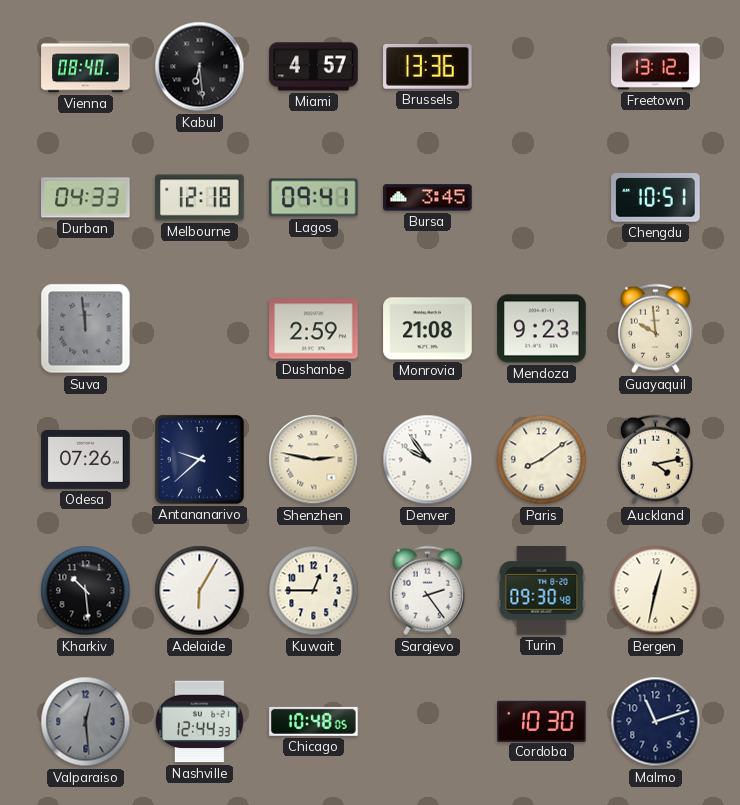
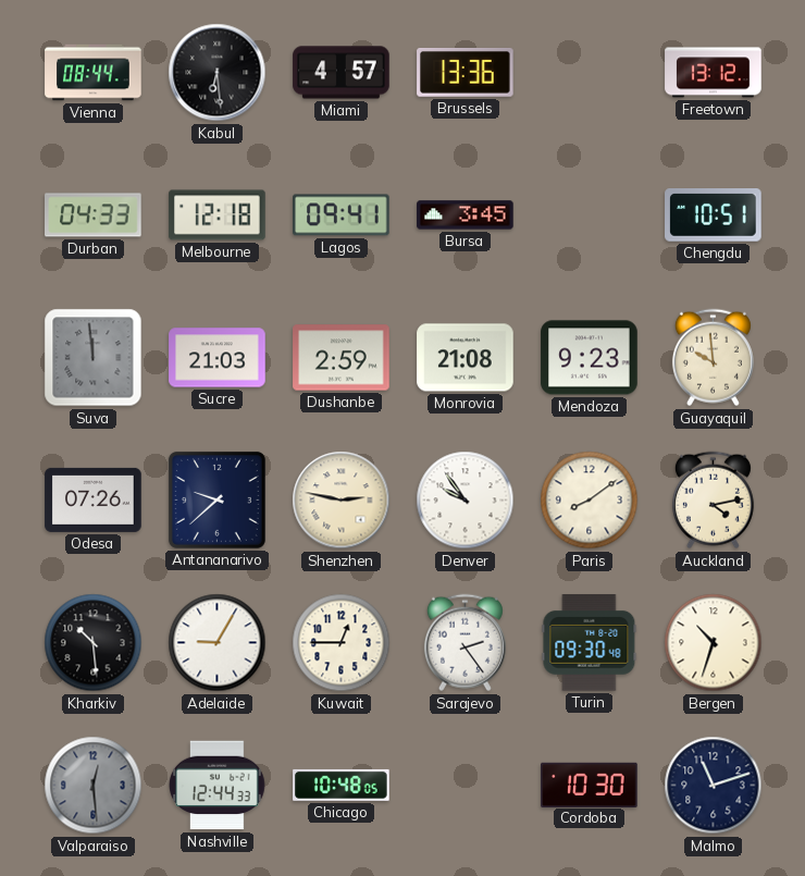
Vienna: 08:40 -> 08:44 (94, 73)
Sucre: none -> 21:03 (218, 358)
Adelaide: 6:05 -> 9:05 (218, 643)
Bergen: 12:32 -> 10:33 (714, 643)
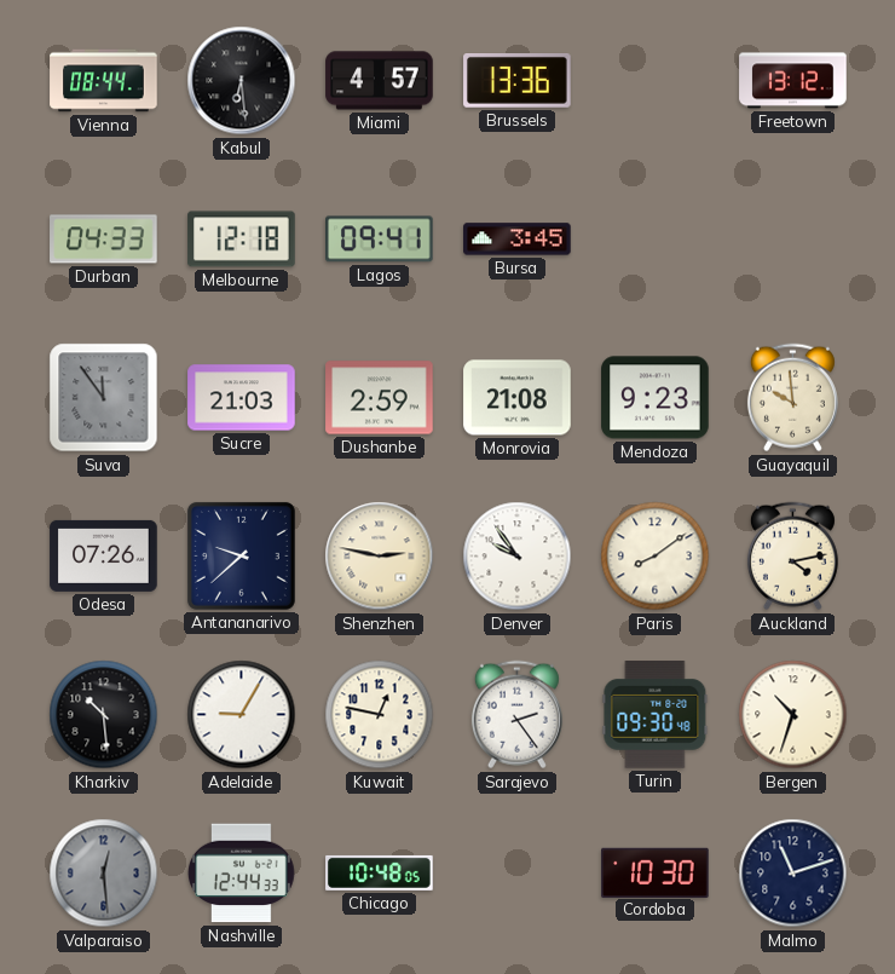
Chengdu: 10:51 -> none (714, 215)
Suva: 11:59 -> 11:54 (104, 398)
Kuwait: 12:45 -> 12:47 (380, 715)
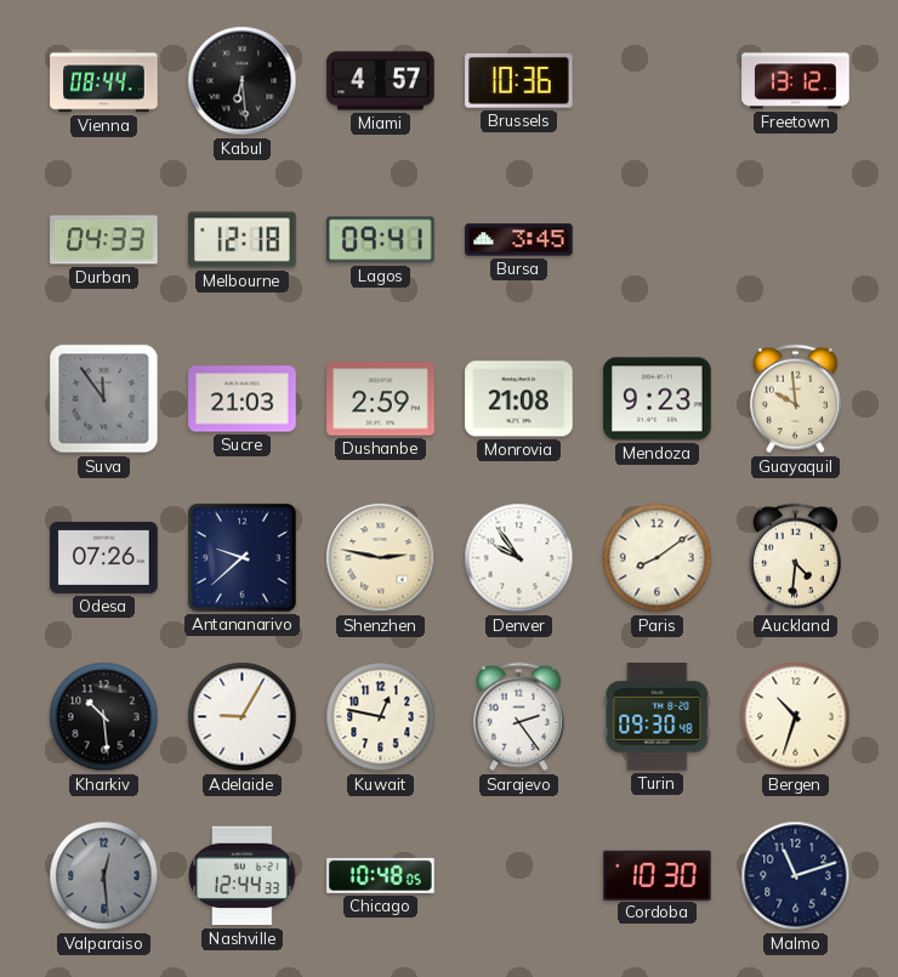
Brussels: 13:36 -> 10:36 (519, 81)
Auckland: 4:13 -> 4:31 (795, 558)
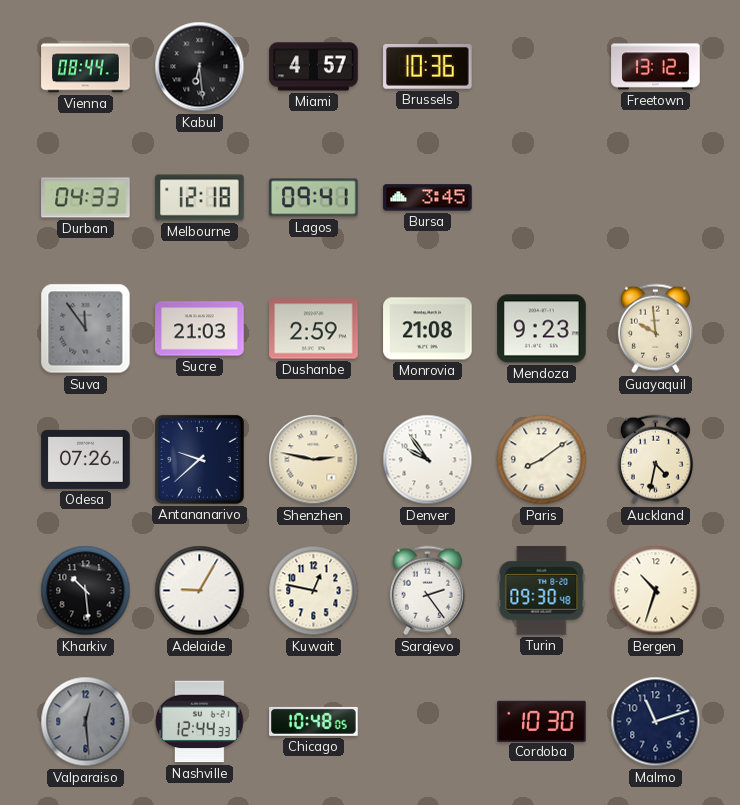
Auckland: 4:31 -> 4:32 (655, 460)
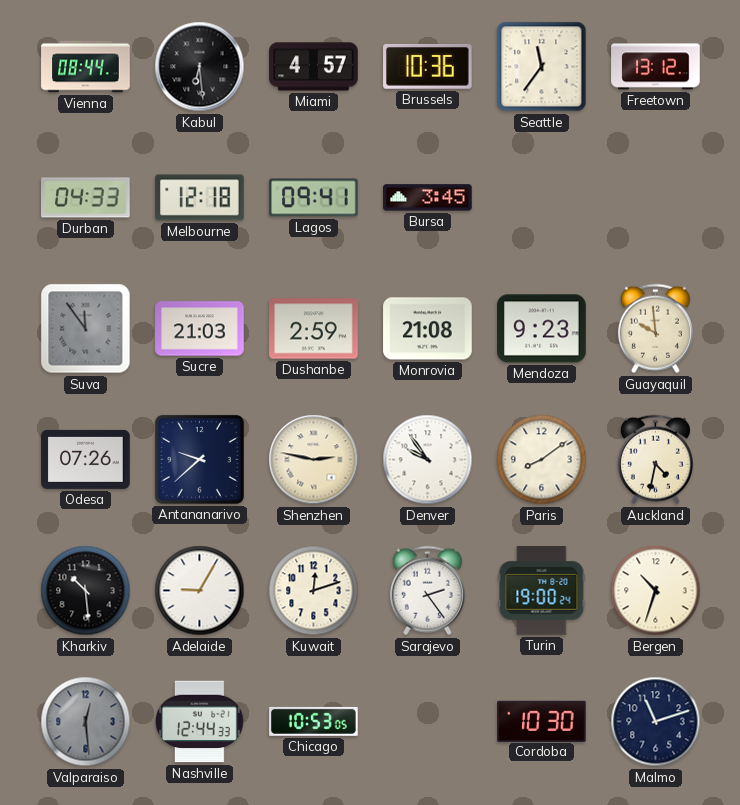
Seattle: none -> 11:36 (542, 67)
Kuwait: 12:47 -> 12:12 (314, 591)
Turin: 09:30 -> 19:00 (542, 591)
Chicago: 10:48 -> 10:53 (314, 721)
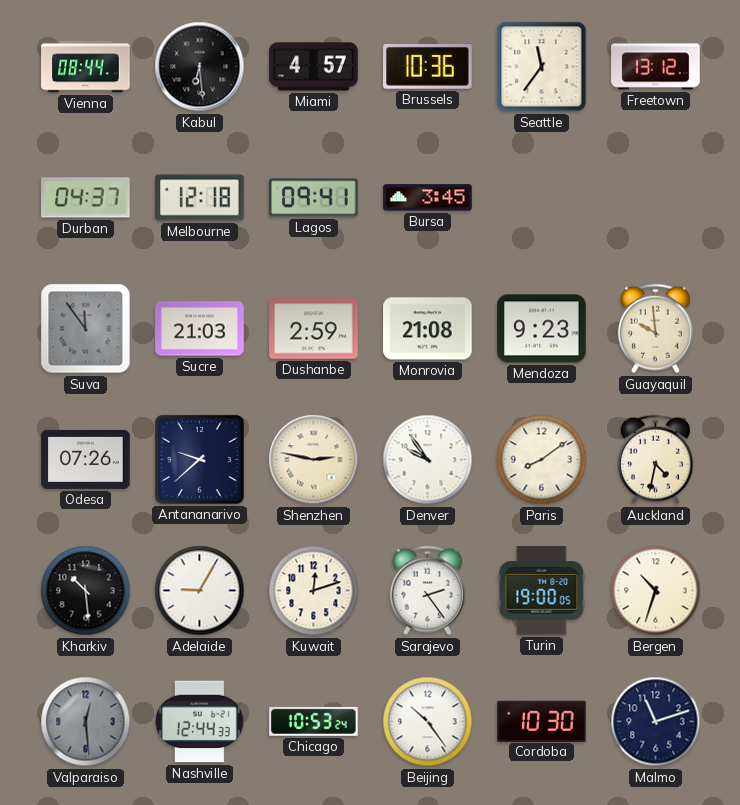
Durban: 04:33 -> 04:37 (86, 198)
Turin: 19:00:24 -> 19:00:05 (542, 591)
Chicago: 10:53:05 -> 10:53:24 (314, 721)
Beijing: none -> 10:24 (428, 722)
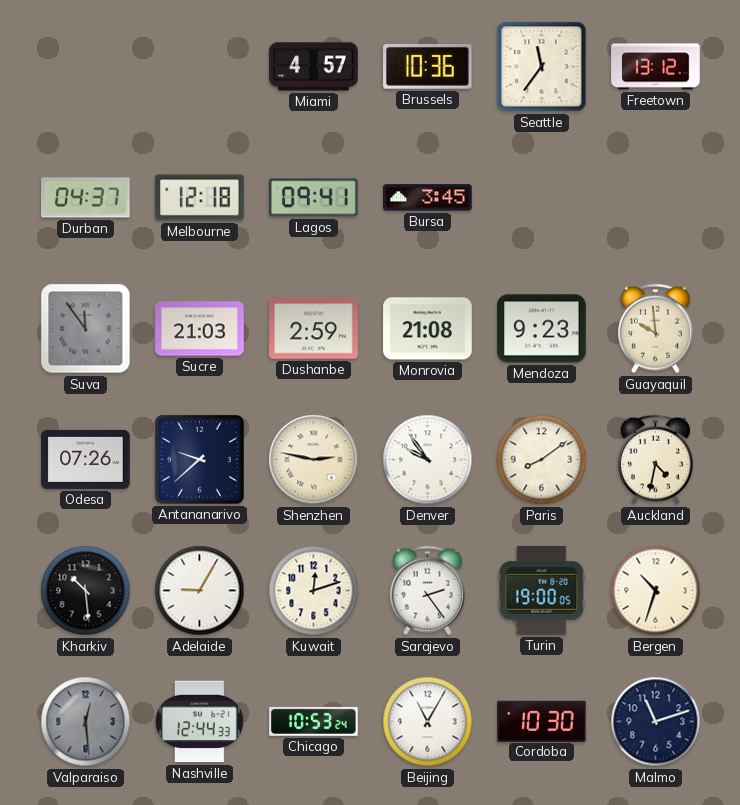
Vienna: 08:44 -> none (86, 67)
Kabul: 6:29 -> none (200, 67)
Beijing: 10:24 -> 11:05 (428, 722)
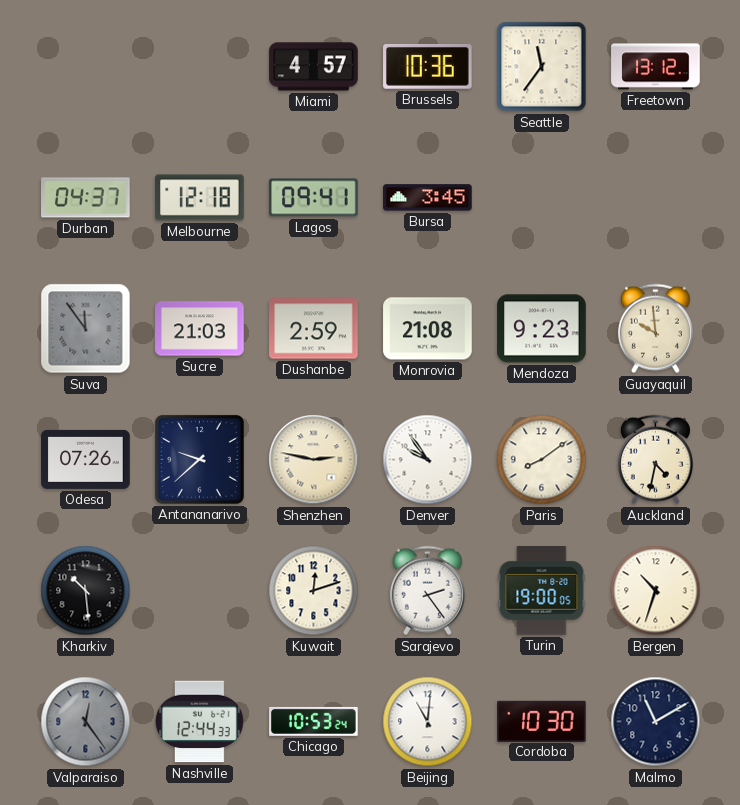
Adelaide: 9:05 -> none (200, 591)
Valparaiso: 12:29 -> 12:24 (86, 722)
Beijing: 11:05 -> 11:01 (428, 722)
Malmo: 11:12 -> 11:10 (656, 722)
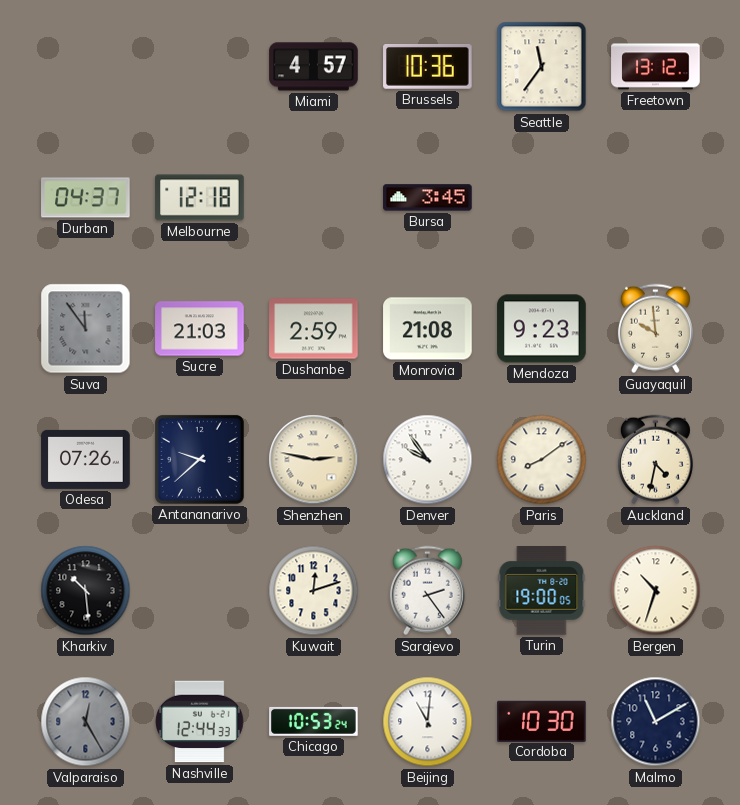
Lagos: 09:41 -> none (314, 198)
Valparaiso: 12:24 -> 12:25 (86, 722)
